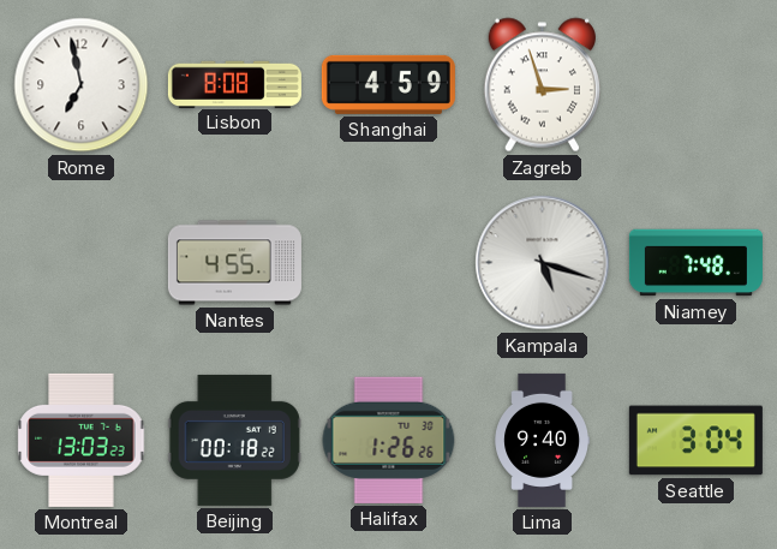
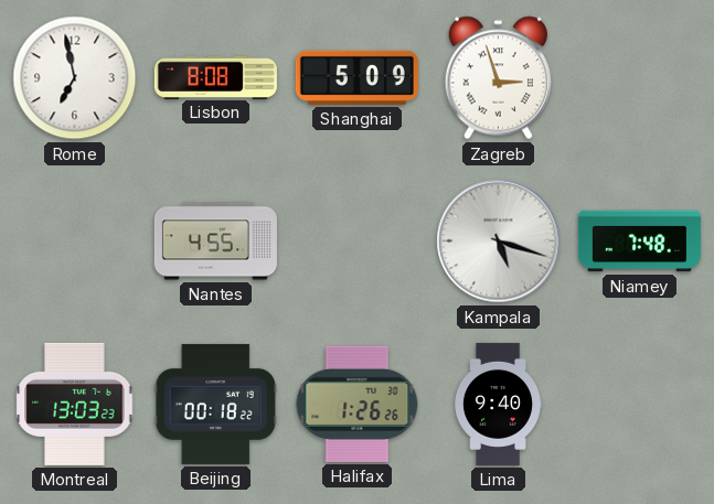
Shanghai: 4:59 -> 5:09 (356, 77)
Seattle: 3:04 -> none (695, 441)
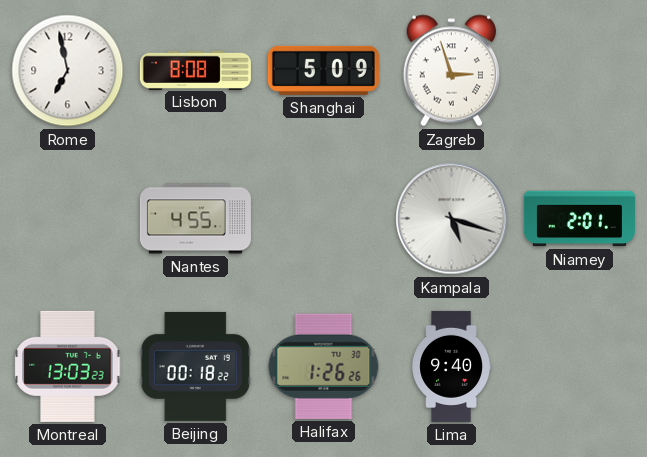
Niamey: 7:48 -> 2:01 (579, 219)
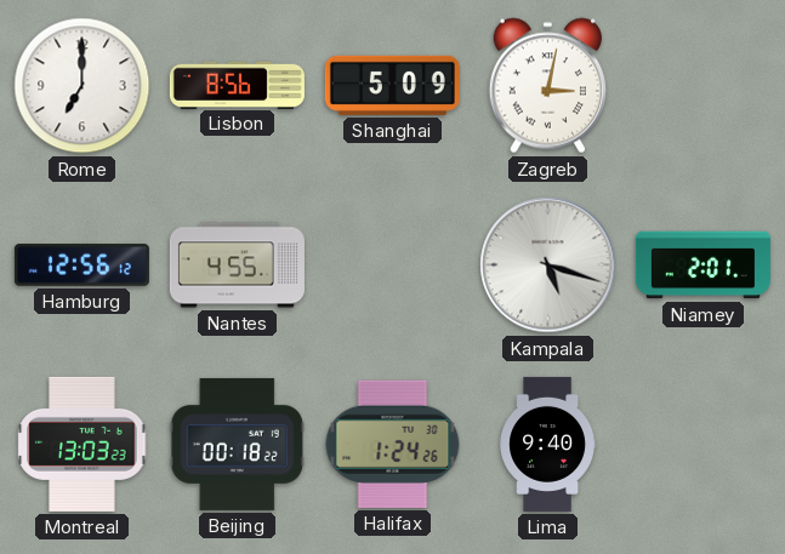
Rome: 6:58 -> 7:00 (83, 86)
Lisbon: 8:08 -> 8:56 (237, 85)
Zagreb: 2:57 -> 3:02 (547, 86)
Hamburg: none -> 12:56 (81, 265)
Halifax: 1:26 -> 1:24 (393, 444)
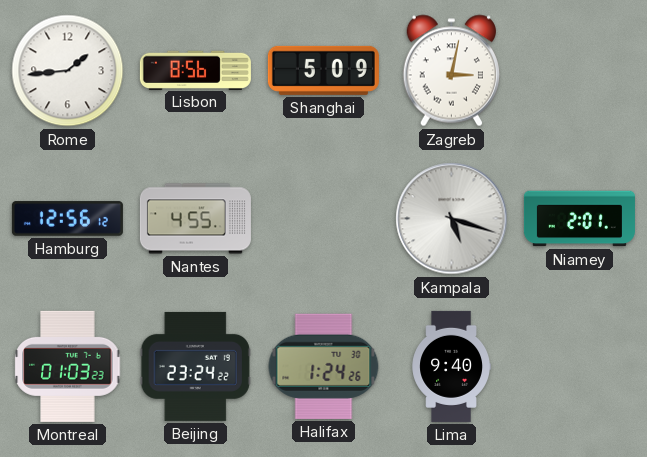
Rome: 7:00 -> 1:44 (68, 71)
Montreal: 13:03 -> 01:03 (68, 366)
Beijing: 00:18 -> 23:24 (195, 366)
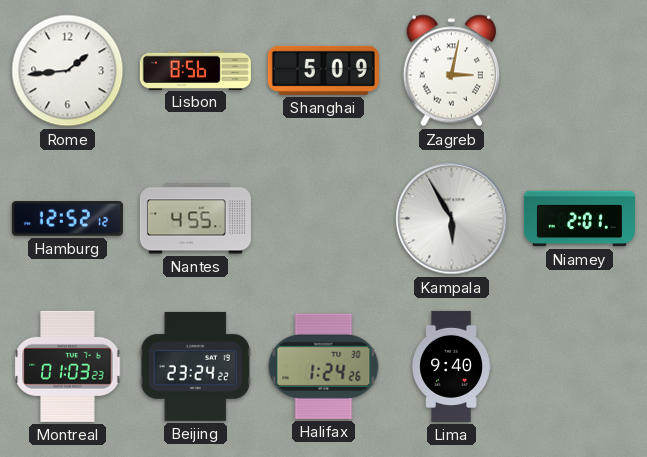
Hamburg: 12:56 -> 12:52 (67, 219)
Kampala: 5:18 -> 5:55 (452, 219)
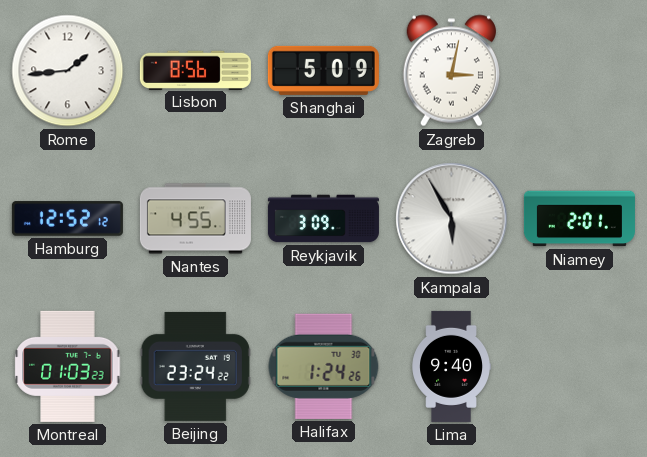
Reykjavik: none -> 3:09 (323, 219)
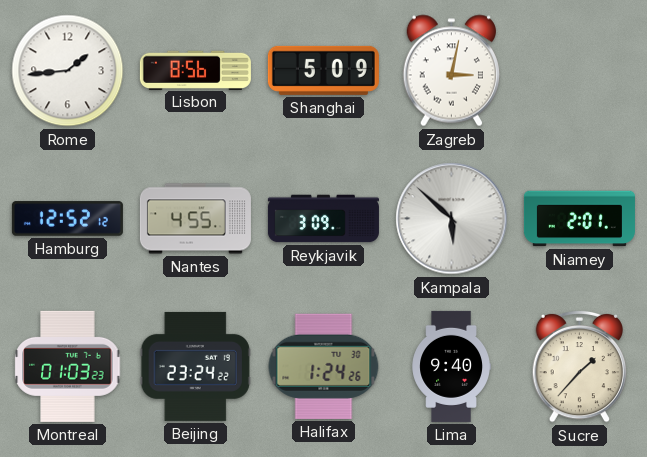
Kampala: 5:55 -> 5:52 (452, 219)
Sucre: none -> 1:37 (579, 366)
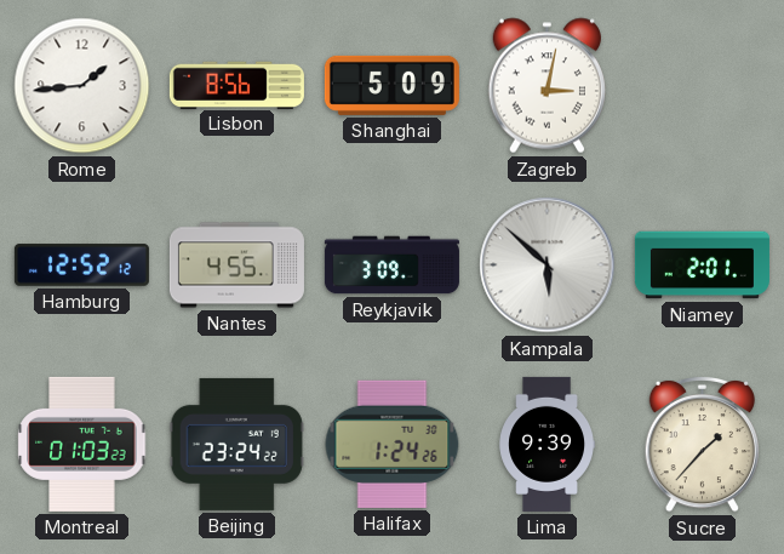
Lima: 9:40 -> 9:39 (546, 444)
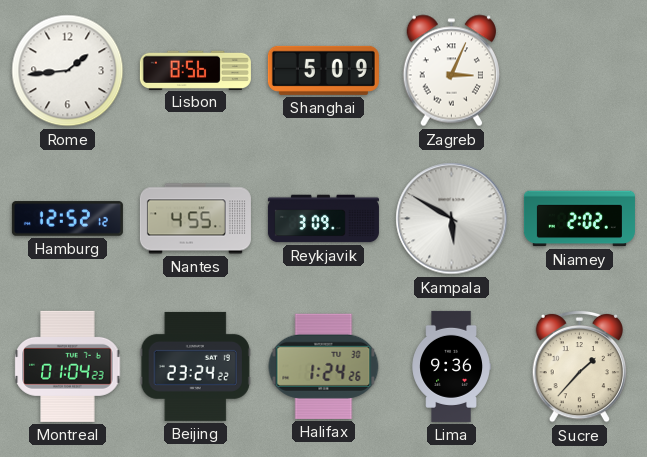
Zagreb: 3:02 -> 3:04 (451, 71)
Kampala: 5:52 -> 5:50 (452, 219)
Niamey: 2:01 -> 2:02 (579, 219)
Montreal: 01:03 -> 01:04 (68, 366)
Lima: 9:39 -> 9:36 (451, 366)
